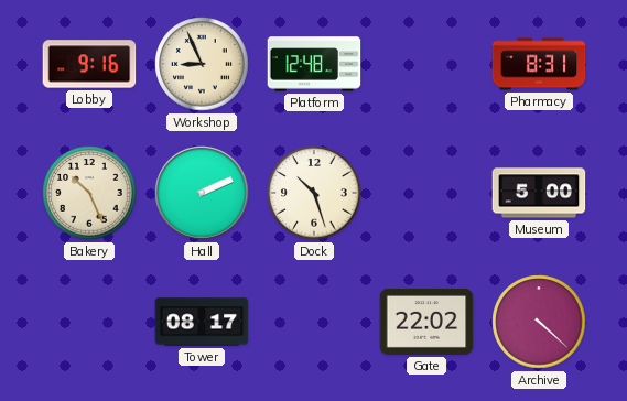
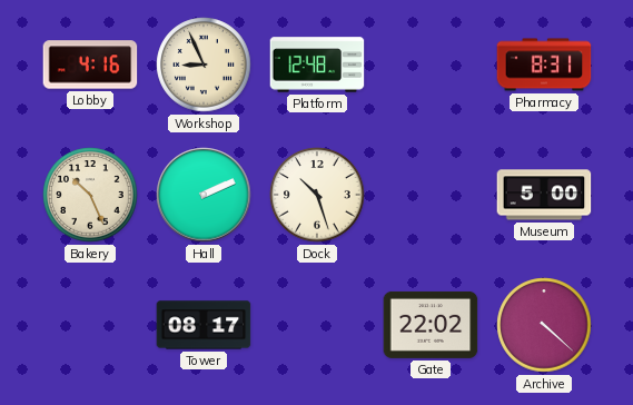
Lobby: 9:16 -> 4:16 (90, 65)
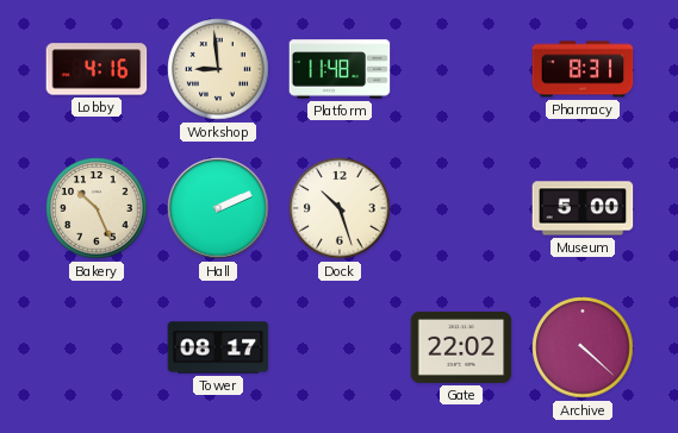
Workshop: 8:56 -> 8:59 (218, 69)
Platform: 12:48 -> 11:48 (340, 69)
